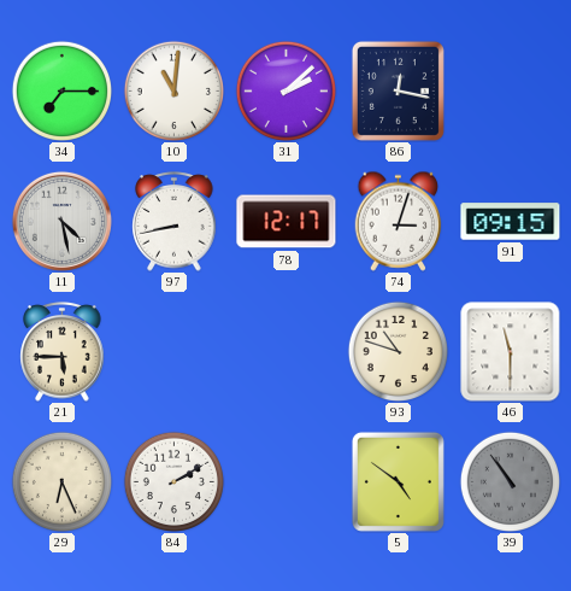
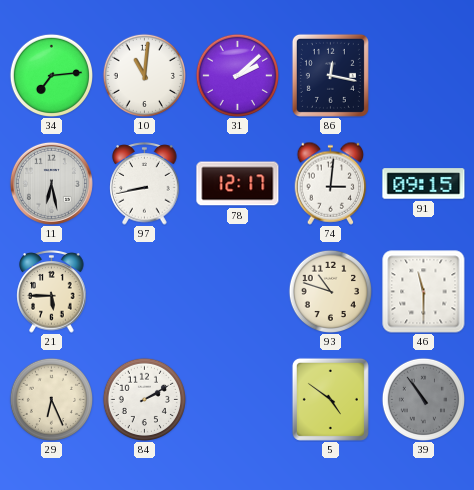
34: 7:15 -> 7:14 (51, 75)
11: 4:28 -> 6:28 (51, 183)
74: 3:03 -> 3:01 (331, 183)
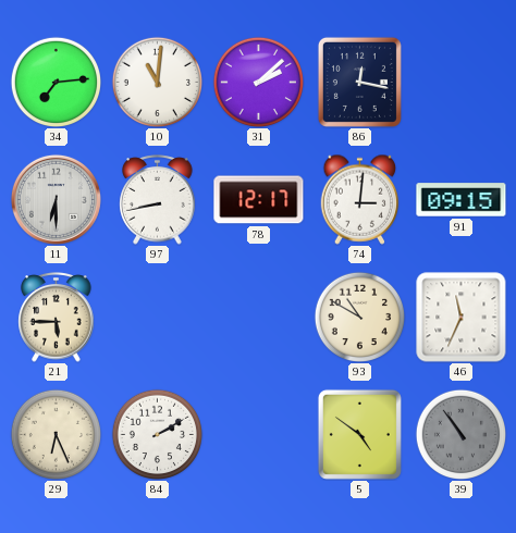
11: 6:28 -> 6:30 (56, 199)
93: 10:48 -> 10:50 (359, 317)
46: 11:30 -> 11:34 (462, 318)
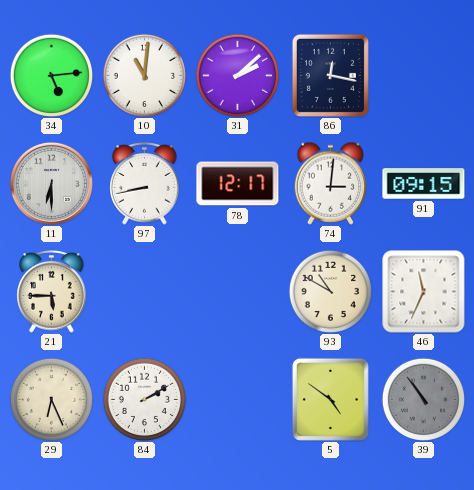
34: 7:14 -> 5:14 (51, 75)
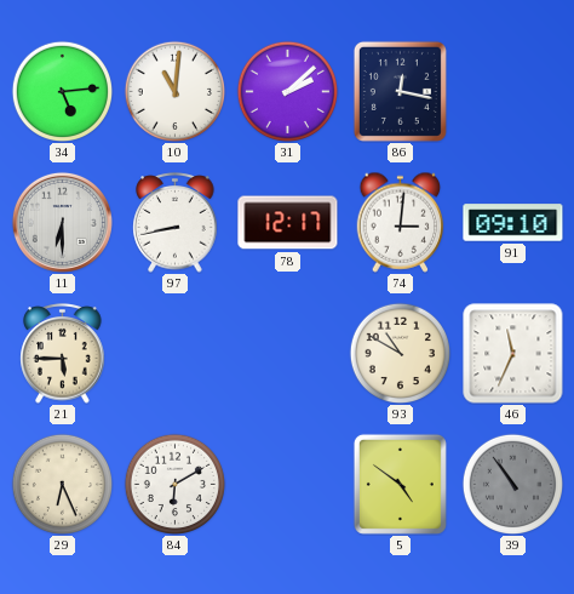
91: 09:15 -> 09:10 (513, 223)
84: 2:10 -> 6:10 (174, 484)
